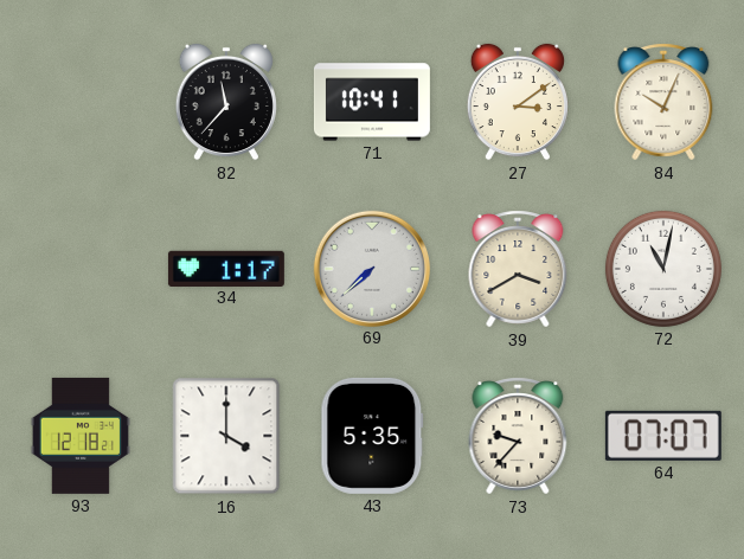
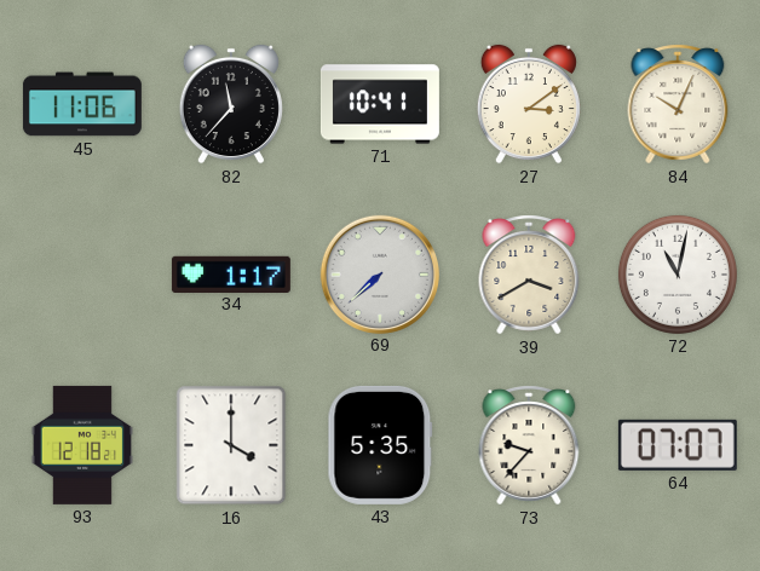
45: none -> 11:06 (82, 104)
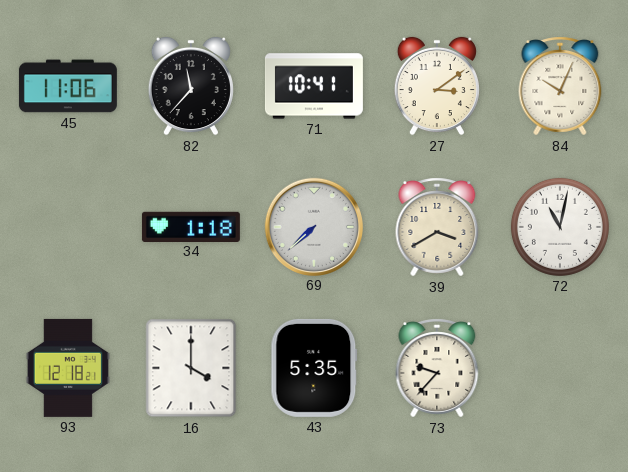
34: 1:17 -> 1:18 (191, 226)
64: 07:07 -> none (678, 445)
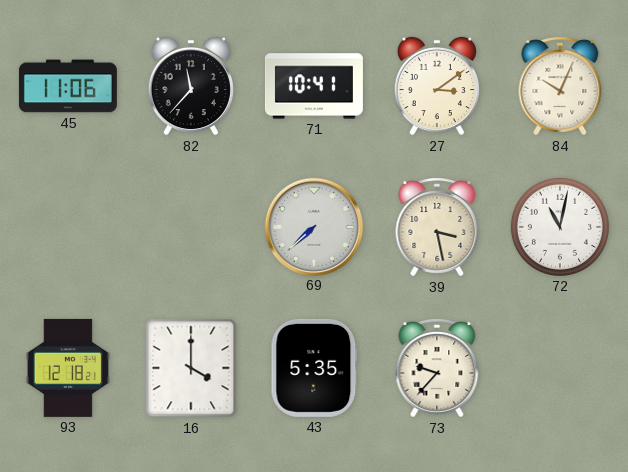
34: 1:18 -> none (191, 226)
39: 3:40 -> 3:28 (437, 227)
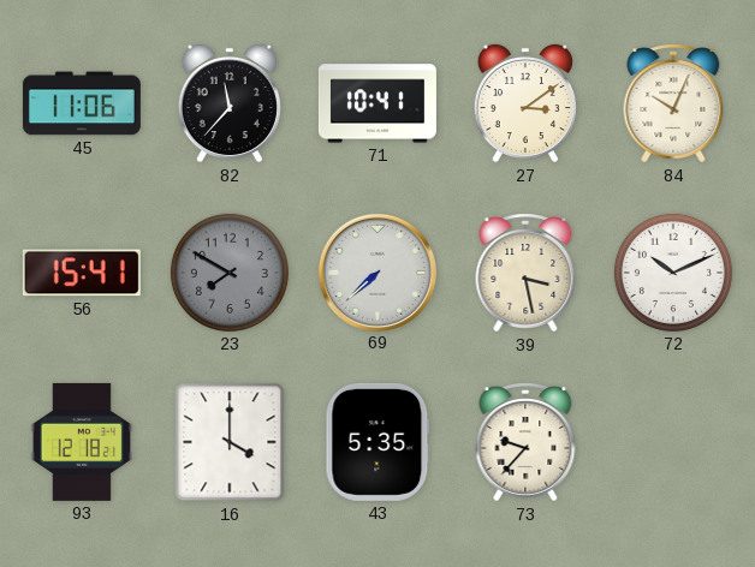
56: none -> 15:41 (82, 273)
23: none -> 7:50 (230, 273)
72: 11:02 -> 10:11 (673, 273)
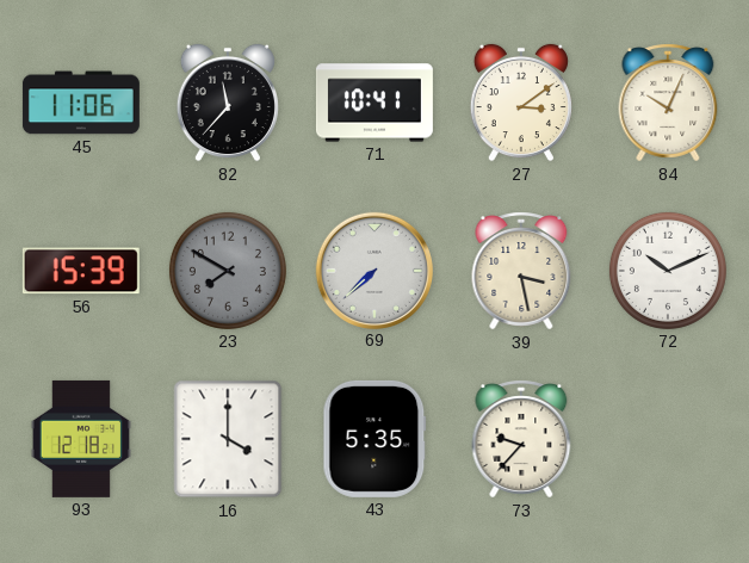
56: 15:41 -> 15:39 (81, 271)
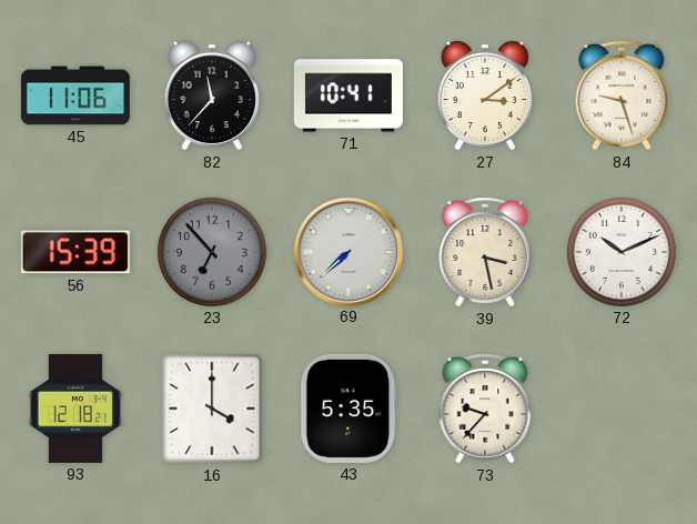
84: 10:04 -> 9:27 (622, 95)
23: 7:50 -> 6:53 (212, 252)
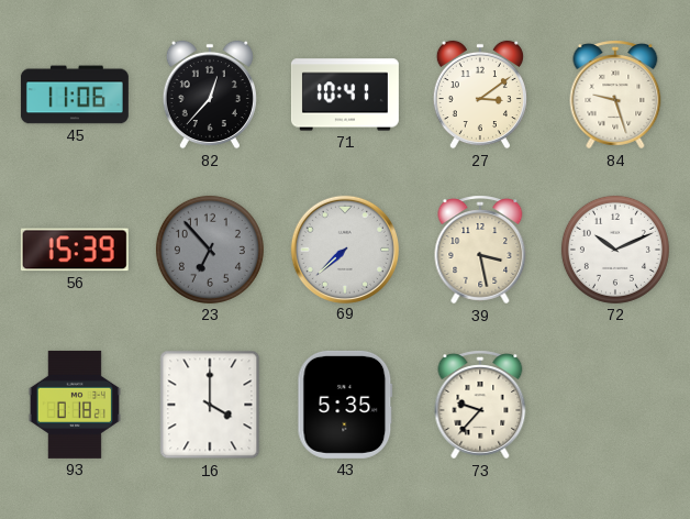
82: 11:37 -> 12:37 (210, 95)
93: 12:18 -> 0:18 (75, 405)
